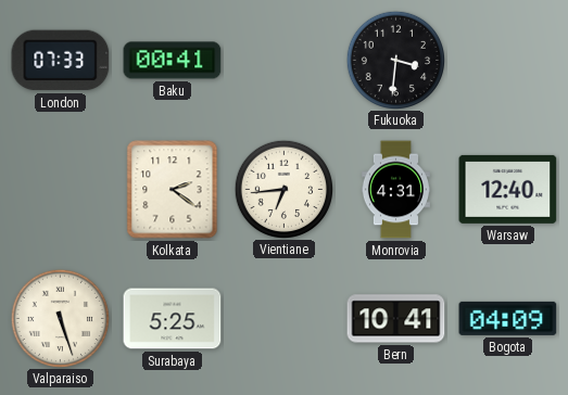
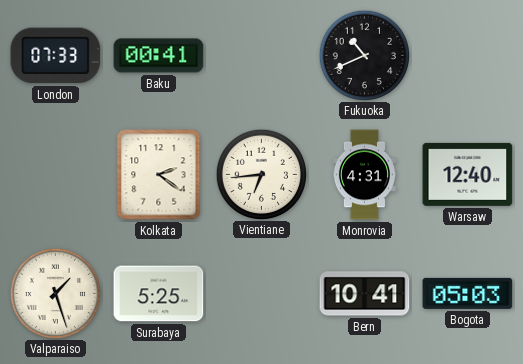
Fukuoka: 3:31 -> 10:41 (364, 55)
Valparaiso: 5:27 -> 1:27 (55, 293)
Bogota: 04:09 -> 05:03 (468, 293)
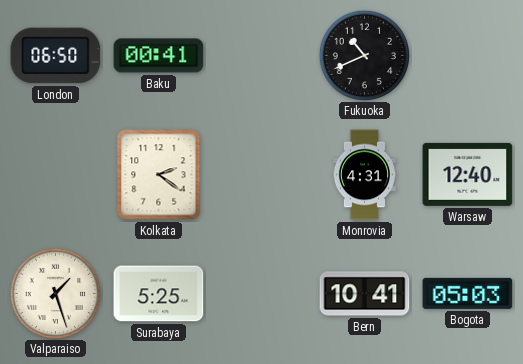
London: 07:33 -> 06:50 (56, 56)
Vientiane: 6:44 -> none (261, 174)
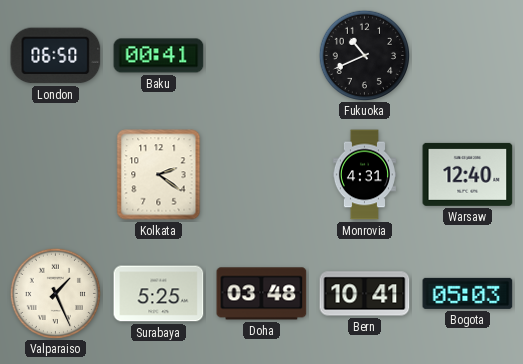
Valparaiso: 1:27 -> 1:26 (55, 293)
Doha: none -> 03:48 (262, 294)
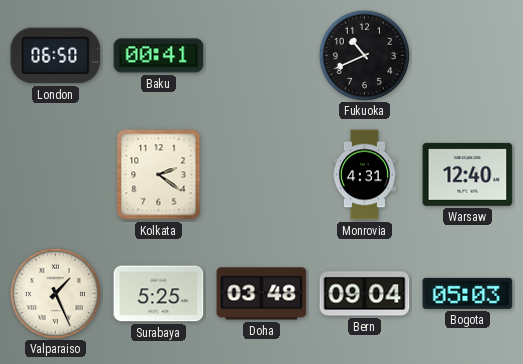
Bern: 10:41 -> 09:04 (365, 294)
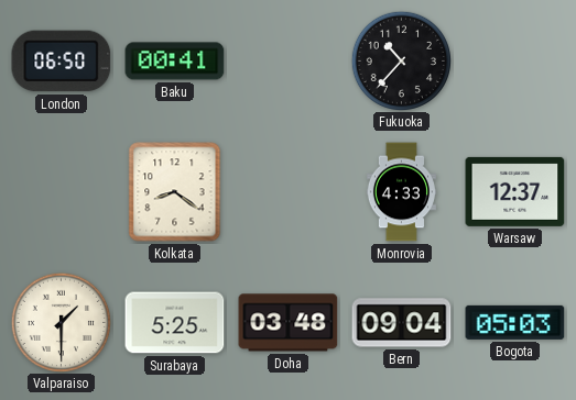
Fukuoka: 10:41 -> 10:37 (401, 60)
Kolkata: 2:21 -> 8:21 (175, 192)
Monrovia: 4:31 -> 4:33 (401, 192)
Warsaw: 12:40 -> 12:37 (515, 191)
Valparaiso: 1:26 -> 1:30 (61, 322)
